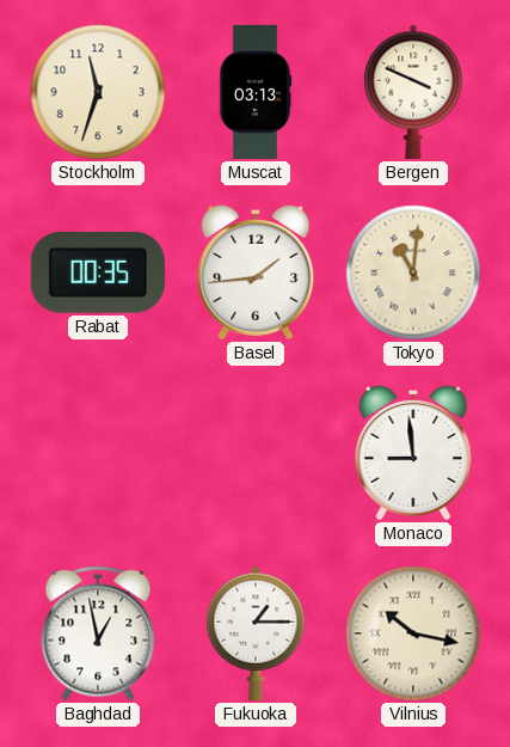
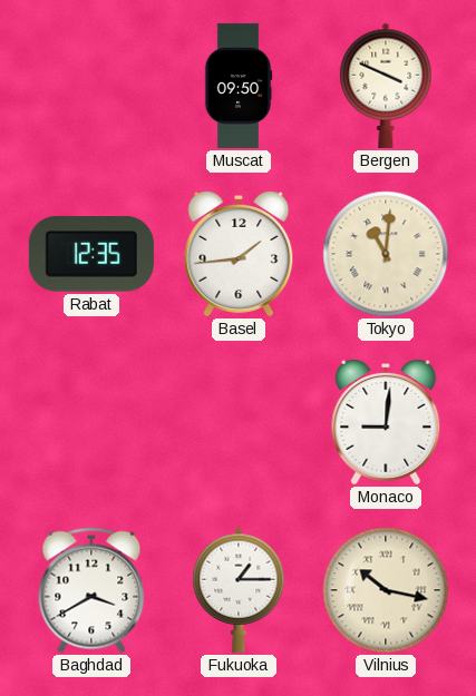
Stockholm: 11:33 -> none (98, 92)
Muscat: 03:13 -> 09:50 (239, 86)
Rabat: 00:35 -> 12:35 (91, 254)
Monaco: 8:59 -> 9:01 (386, 423)
Baghdad: 12:58 -> 3:40 (91, 590)
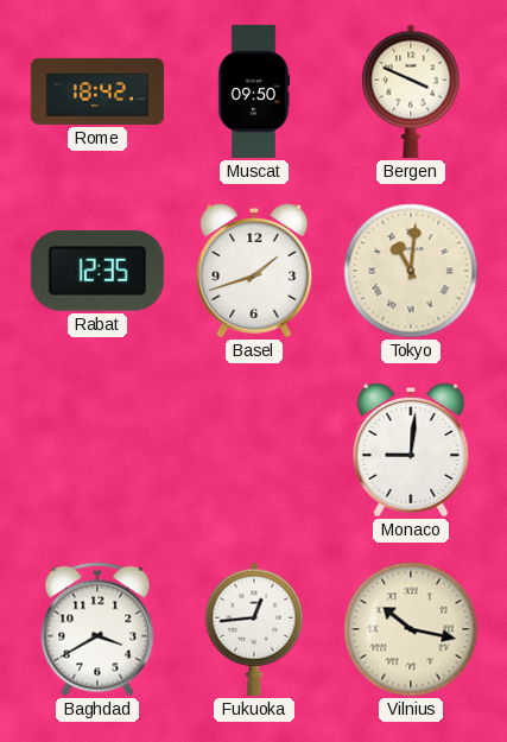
Rome: none -> 18:42 (97, 91)
Basel: 1:44 -> 1:42 (254, 272)
Fukuoka: 1:15 -> 12:44 (254, 629)
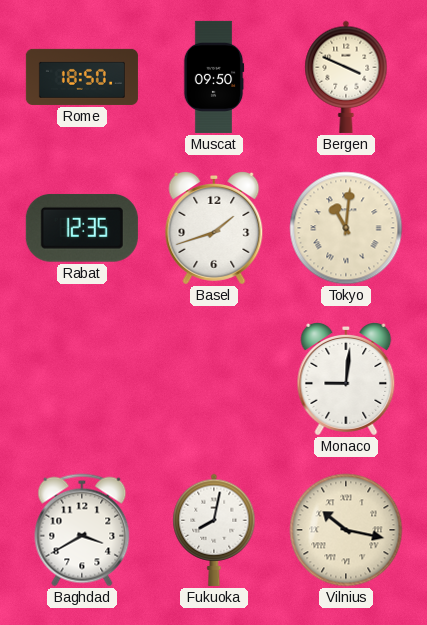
Rome: 18:42 -> 18:50 (82, 77)
Fukuoka: 12:44 -> 8:02 (214, 530)
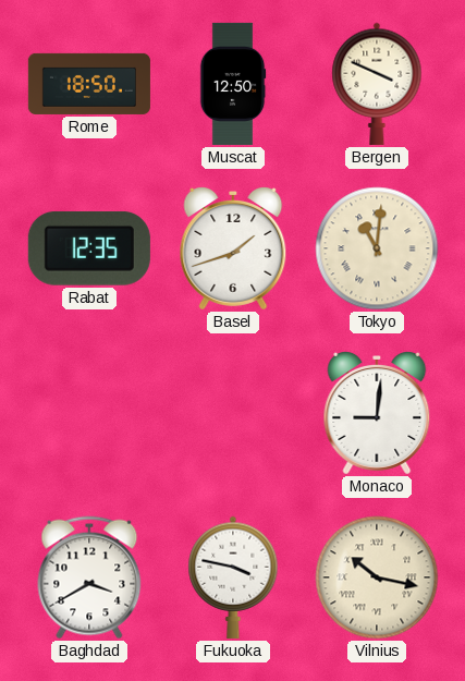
Muscat: 09:50 -> 12:50 (233, 84)
Fukuoka: 8:02 -> 3:47 (233, 577)
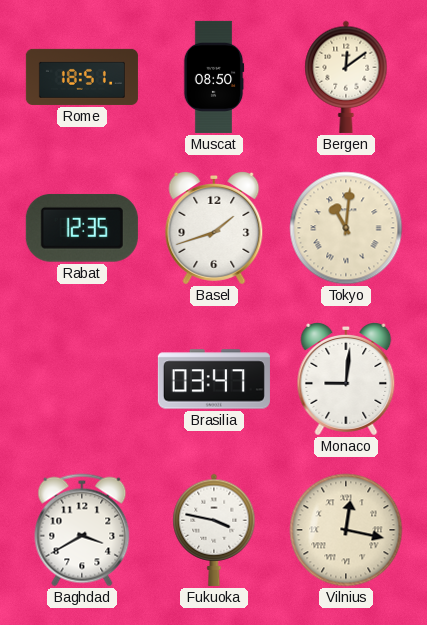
Rome: 18:50 -> 18:51 (82, 77)
Muscat: 12:50 -> 08:50 (214, 77)
Bergen: 3:49 -> 12:09 (346, 77)
Brasilia: none -> 03:47 (214, 379)
Vilnius: 10:17 -> 12:17 (346, 530)
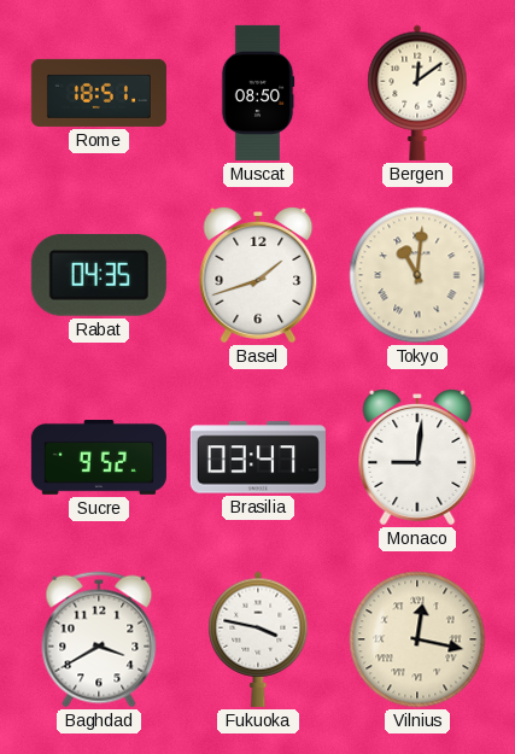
Rabat: 12:35 -> 04:35 (99, 275)
Sucre: none -> 9:52 (99, 458)
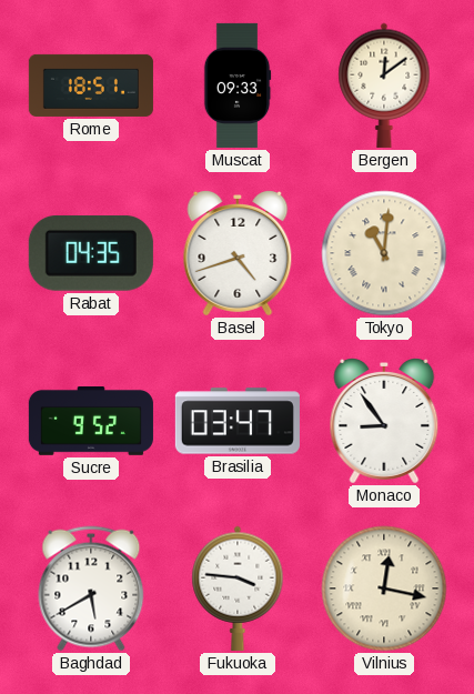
Muscat: 08:50 -> 09:33 (238, 86)
Basel: 1:42 -> 4:42 (238, 254)
Monaco: 9:01 -> 8:54 (384, 422)
Baghdad: 3:40 -> 5:40 (91, 589)
Fukuoka: 3:47 -> 3:46 (238, 589)
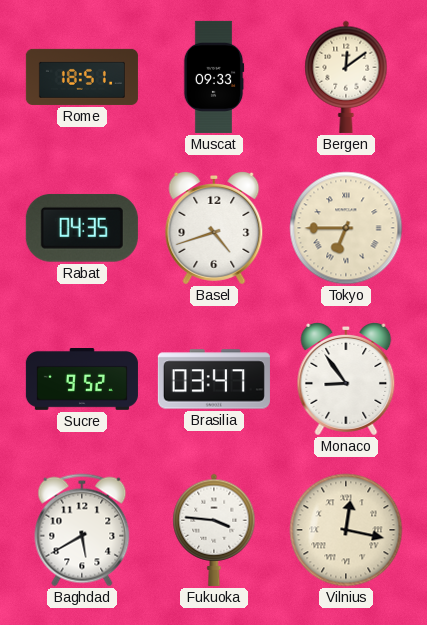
Tokyo: 11:01 -> 6:45 (346, 228)
